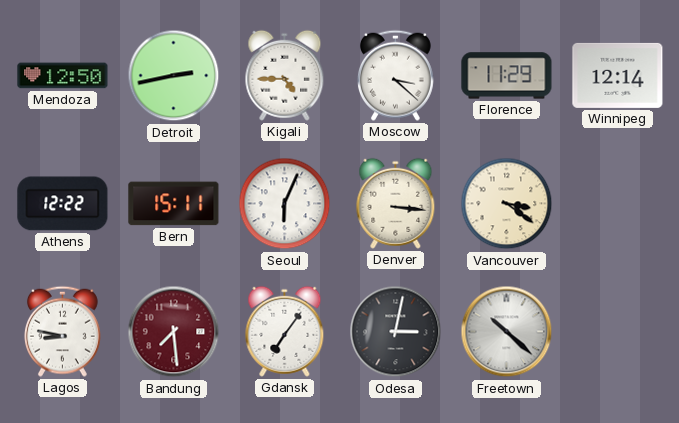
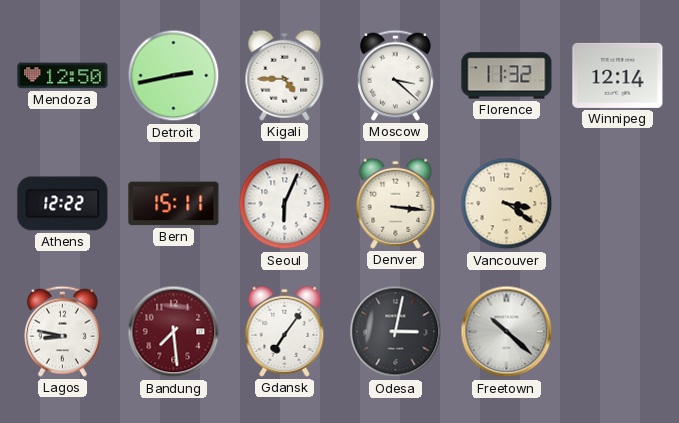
Florence: 11:29 -> 11:32 (507, 76)
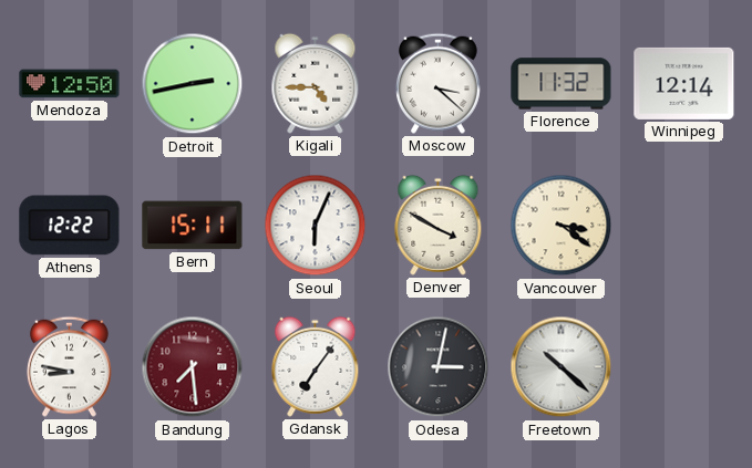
Denver: 3:16 -> 3:50 (439, 225)
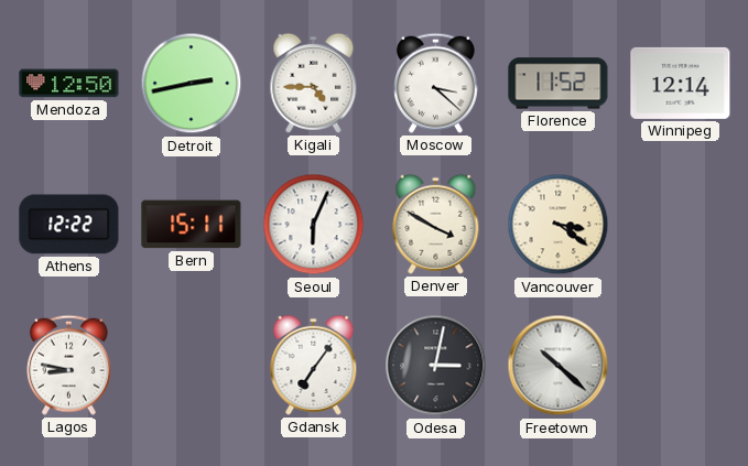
Florence: 11:32 -> 11:52 (559, 84)
Bandung: 7:29 -> none (193, 367)
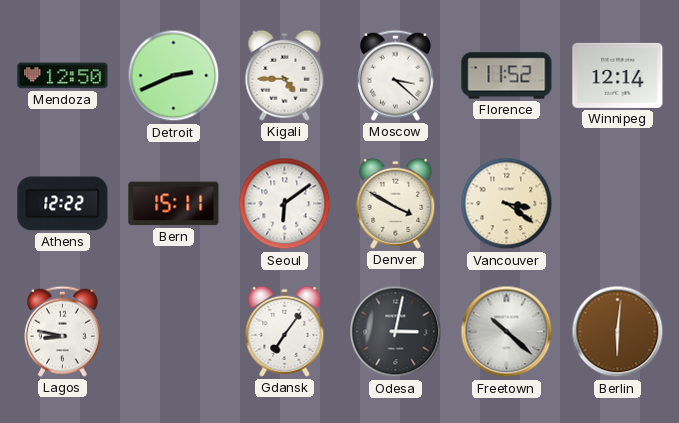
Detroit: 2:43 -> 2:41 (174, 76)
Seoul: 6:04 -> 6:09 (285, 204)
Berlin: none -> 6:01 (618, 332)
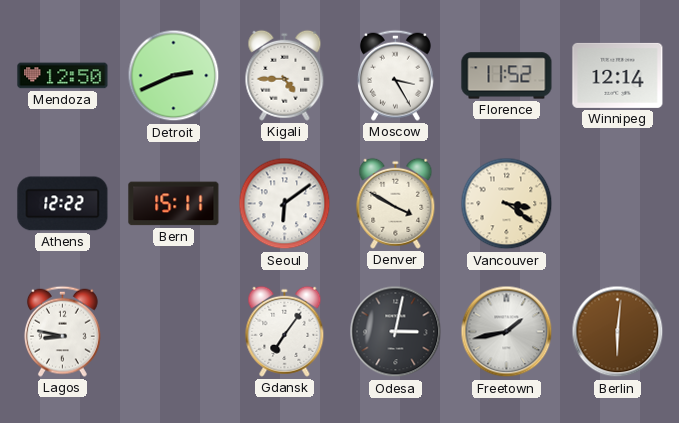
Moscow: 3:22 -> 3:25 (395, 75)
Freetown: 10:22 -> 1:43 (507, 332)
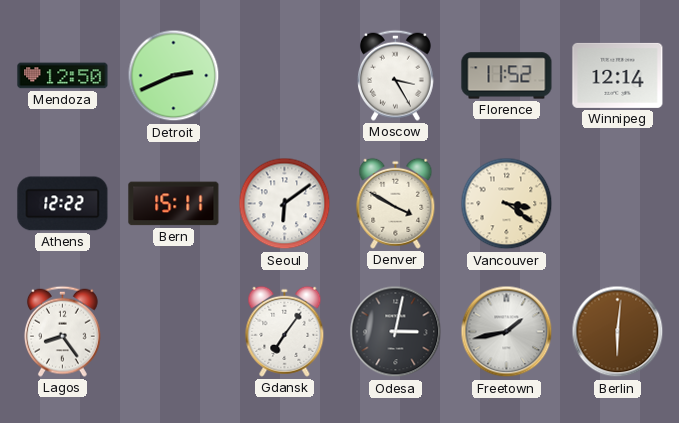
Kigali: 4:45 -> none (285, 75)
Lagos: 8:47 -> 8:24 (62, 331)
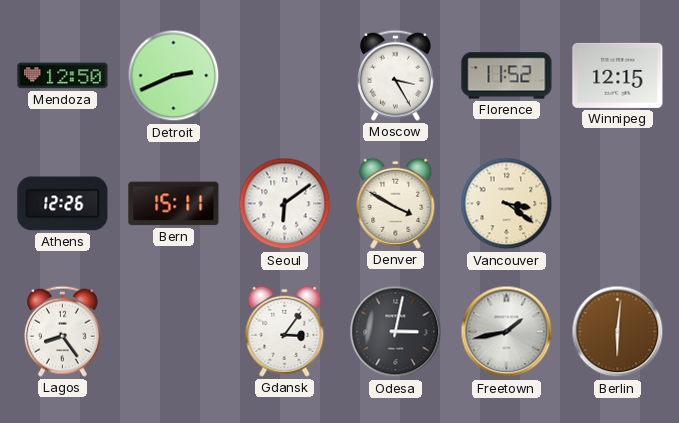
Winnipeg: 12:14 -> 12:15 (618, 75)
Athens: 12:22 -> 12:26 (63, 204)
Gdansk: 7:06 -> 3:06 (285, 331)
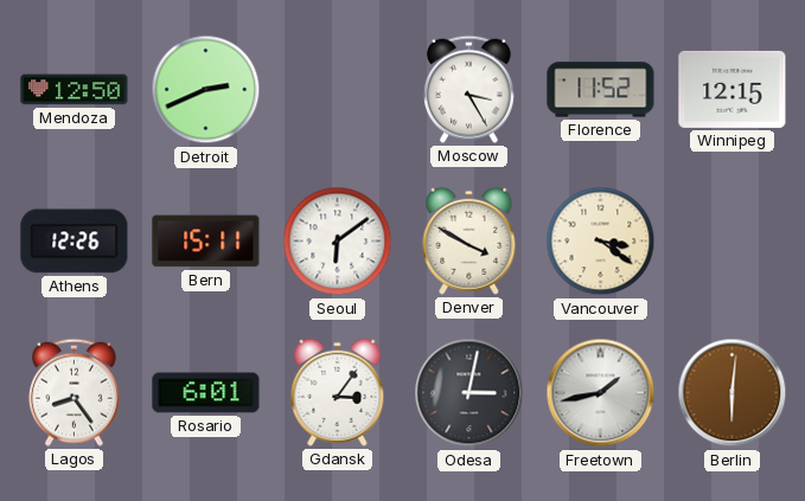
Rosario: none -> 6:01 (206, 393)
